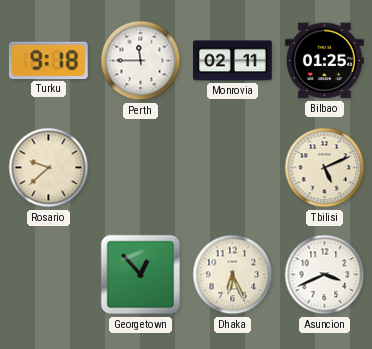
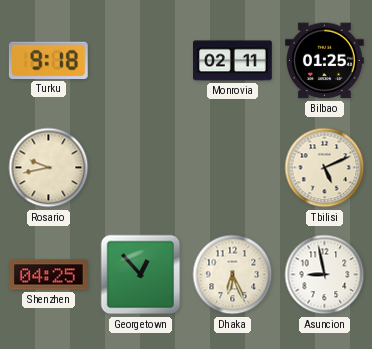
Perth: 11:45 -> none (141, 61)
Rosario: 9:38 -> 9:43 (49, 168)
Shenzhen: none -> 04:25 (49, 275)
Asuncion: 3:41 -> 8:58 (325, 275)
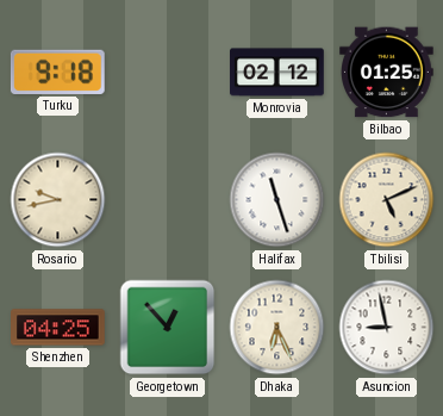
Monrovia: 02:11 -> 02:12 (277, 73)
Halifax: none -> 11:27 (277, 200)
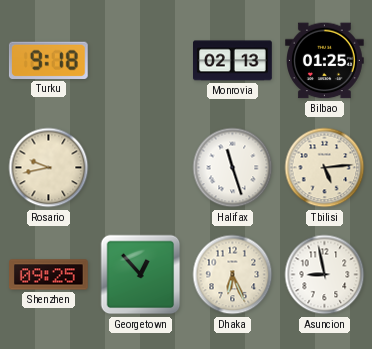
Monrovia: 02:12 -> 02:13 (233, 61)
Tbilisi: 5:11 -> 5:14 (325, 168)
Shenzhen: 04:25 -> 09:25 (49, 275)
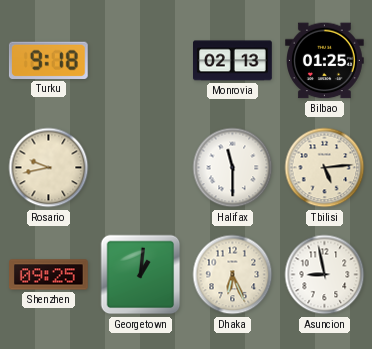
Halifax: 11:27 -> 11:30 (233, 168)
Georgetown: 12:53 -> 1:01 (141, 275)
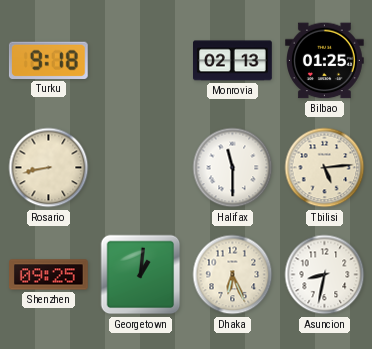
Rosario: 9:43 -> 8:43 (49, 168)
Asuncion: 8:58 -> 8:32 (325, 275)
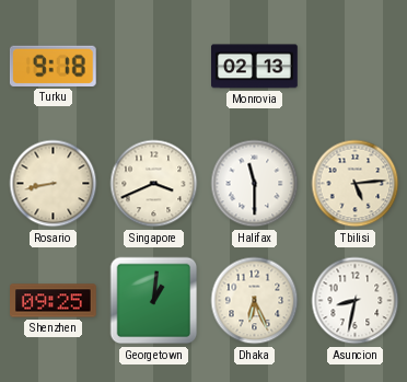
Bilbao: 01:25 -> none (325, 61)
Singapore: none -> 3:41 (154, 184)
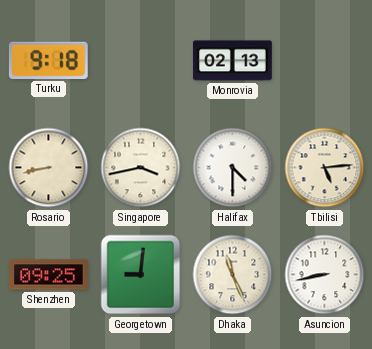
Singapore: 3:41 -> 3:43 (141, 168)
Halifax: 11:30 -> 4:30 (233, 168)
Georgetown: 1:01 -> 9:01 (141, 275)
Dhaka: 6:26 -> 11:26 (233, 275)
Asuncion: 8:32 -> 8:43 (325, 275)
